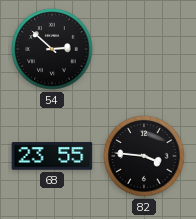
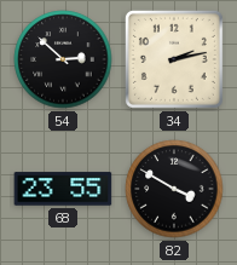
34: none -> 2:13 (174, 59)
82: 3:46 -> 3:50 (174, 189)
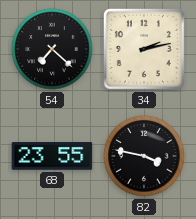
54: 2:52 -> 7:22 (52, 49)
82: 3:50 -> 3:47 (144, 156)
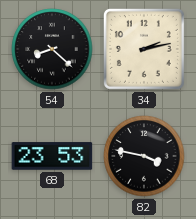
54: 7:22 -> 8:22 (52, 49)
68: 23:55 -> 23:53 (52, 156)
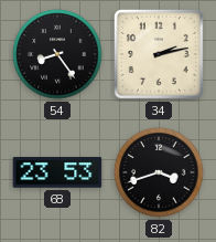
54: 8:22 -> 8:24 (57, 54)
82: 3:47 -> 3:42 (159, 172)
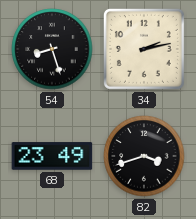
54: 8:24 -> 8:27 (52, 49)
68: 23:53 -> 23:49 (52, 156)
